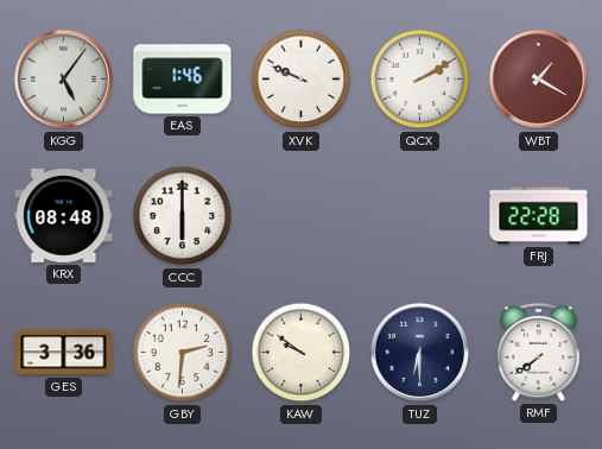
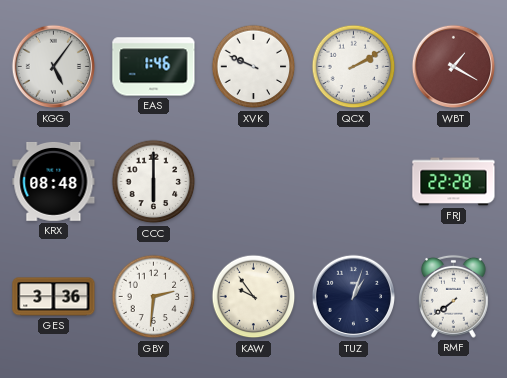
KAW: 9:51 -> 9:54 (254, 297)
TUZ: 6:30 -> 1:03 (354, 297)
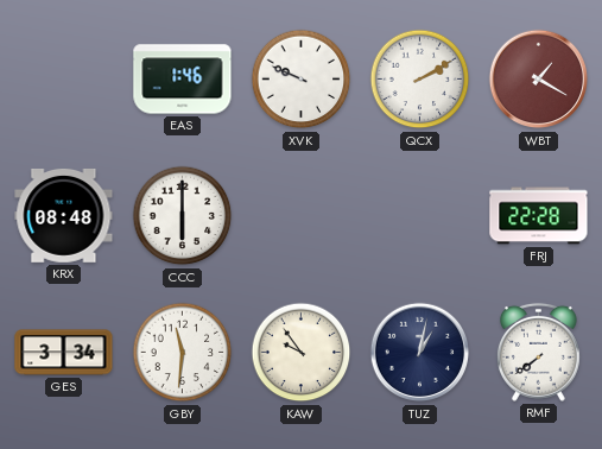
KGG: 5:06 -> none (54, 67)
GES: 3:36 -> 3:34 (64, 353)
GBY: 2:31 -> 11:31 (183, 353)
TUZ: 1:03 -> 1:02 (420, 353)
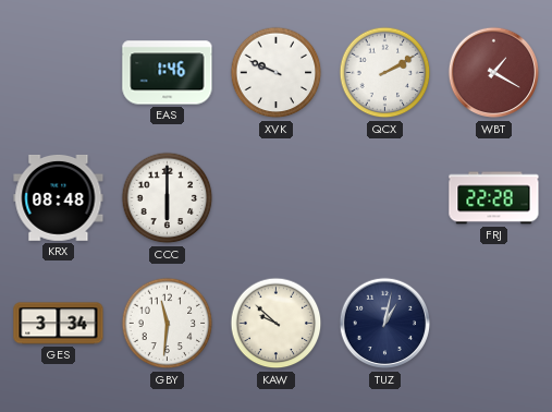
KAW: 9:54 -> 9:52 (277, 324)
RMF: 7:39 -> none (538, 352)
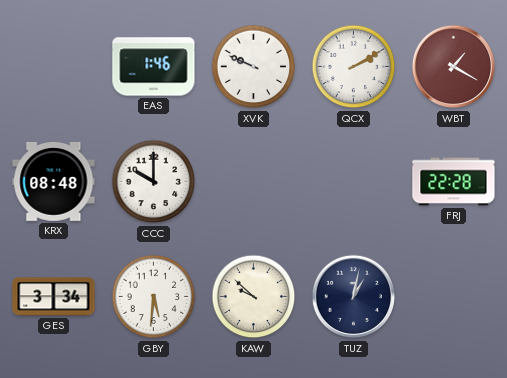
CCC: 6:00 -> 10:00 (154, 182)
GBY: 11:31 -> 5:31 (154, 297)
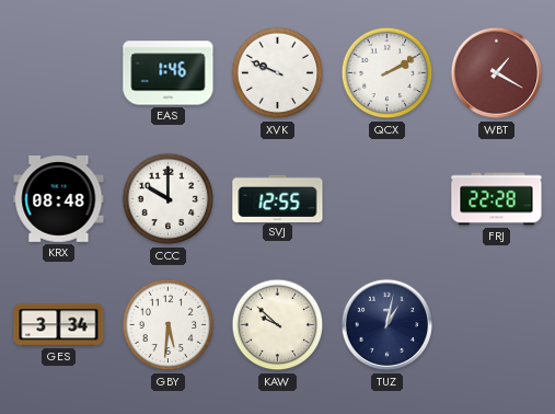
SVJ: none -> 12:55 (278, 198)
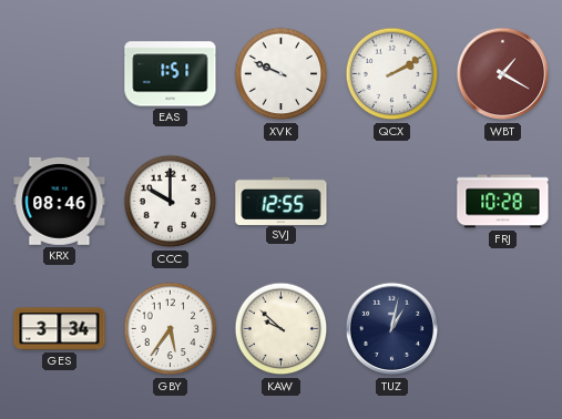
EAS: 1:46 -> 1:51 (171, 74)
KRX: 08:48 -> 08:46 (60, 201)
FRJ: 22:28 -> 10:28 (503, 202)
GBY: 5:31 -> 5:36 (171, 329)
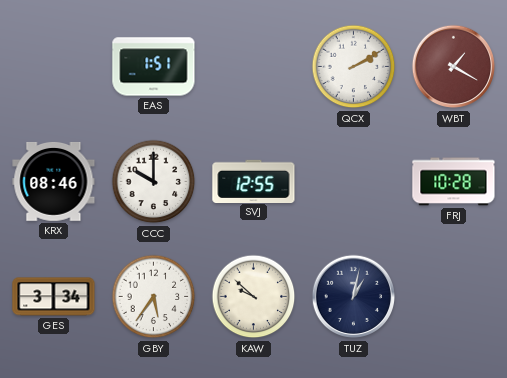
XVK: 9:49 -> none (282, 74)
